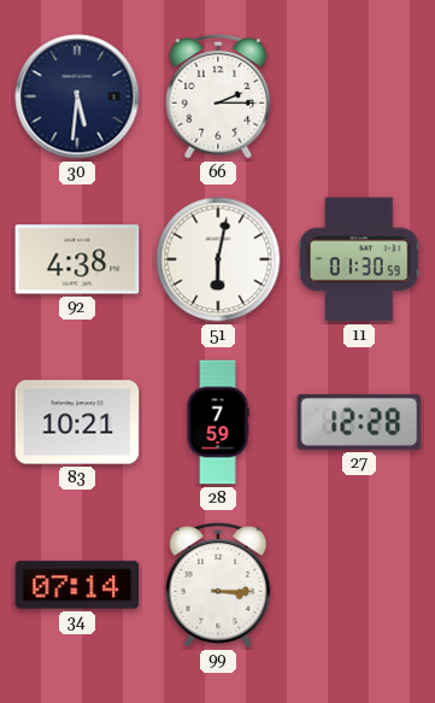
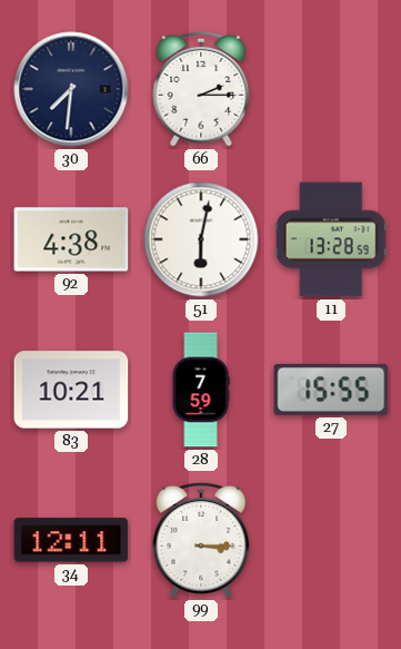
30: 5:31 -> 7:31 (71, 89)
11: 01:30 -> 13:28 (331, 239)
27: 12:28 -> 15:55 (331, 390)
34: 07:14 -> 12:11 (71, 540)
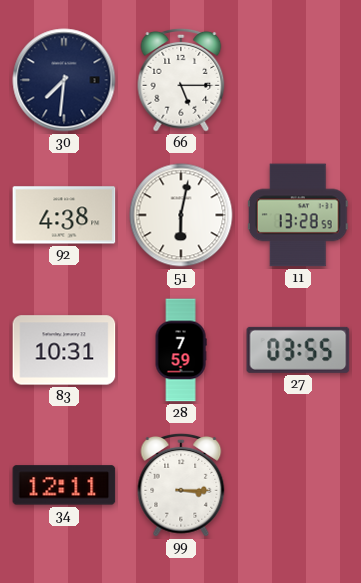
66: 2:15 -> 5:15 (181, 80)
83: 10:21 -> 10:31 (64, 350)
27: 15:55 -> 03:55 (298, 350)
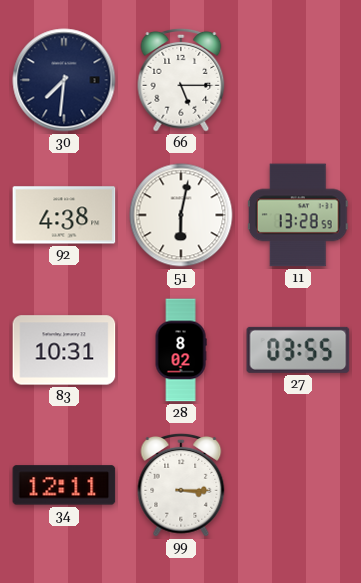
28: 7:59 -> 8:02 (181, 350)
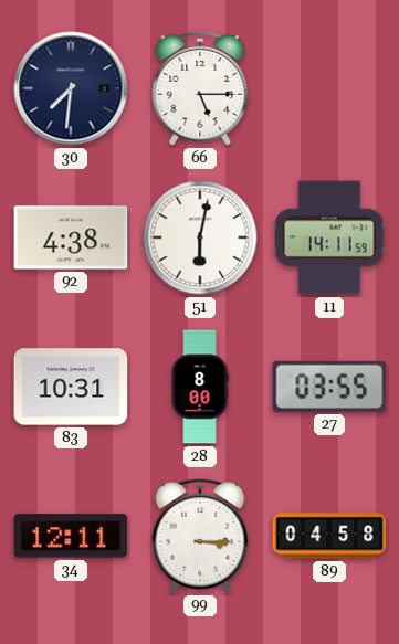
11: 13:28 -> 14:11 (329, 237)
28: 8:02 -> 8:00 (200, 387)
89: none -> 04:58 (329, 536)
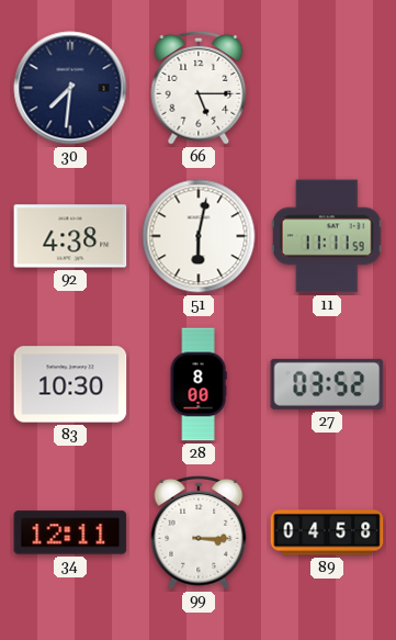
11: 14:11 -> 11:11 (327, 236)
83: 10:31 -> 10:30 (70, 384)
27: 03:55 -> 03:52 (327, 384)
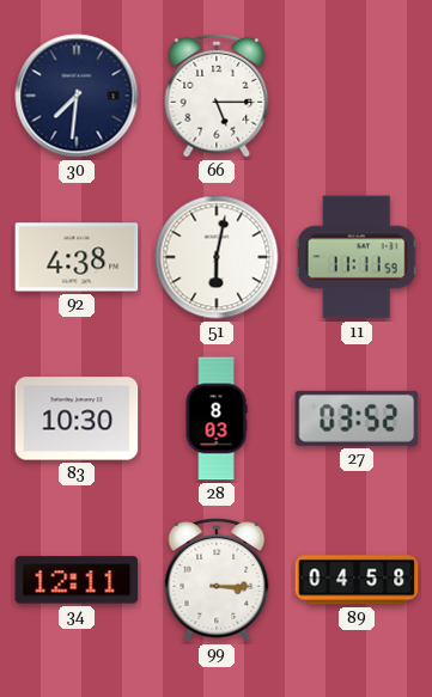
28: 8:00 -> 8:03 (217, 418)
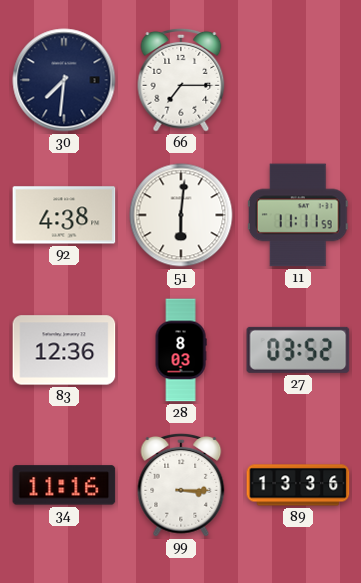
66: 5:15 -> 7:15 (181, 80)
51: 6:02 -> 6:01 (181, 215)
83: 10:30 -> 12:36 (64, 350)
34: 12:11 -> 11:16 (64, 485)
89: 04:58 -> 13:36 (298, 485)
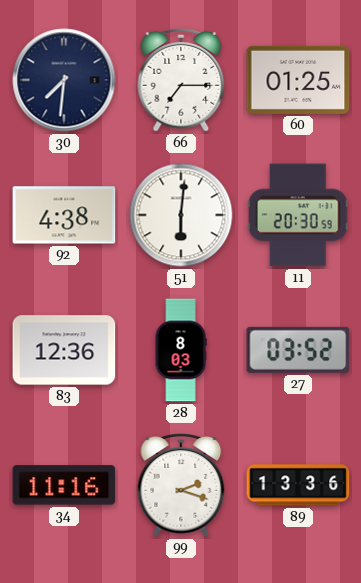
60: none -> 01:25 (298, 80)
11: 11:11 -> 20:30 (298, 215)
99: 3:15 -> 2:18 (181, 485)
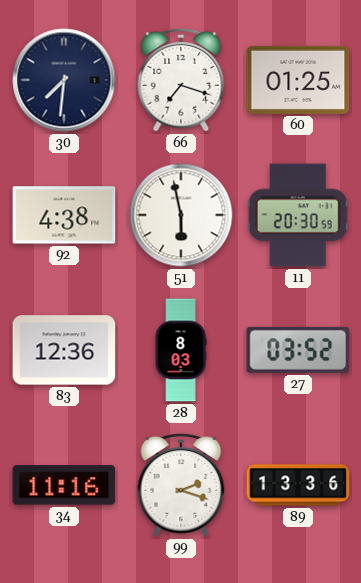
66: 7:15 -> 7:18 (181, 80)
51: 6:01 -> 5:58 (181, 215)
